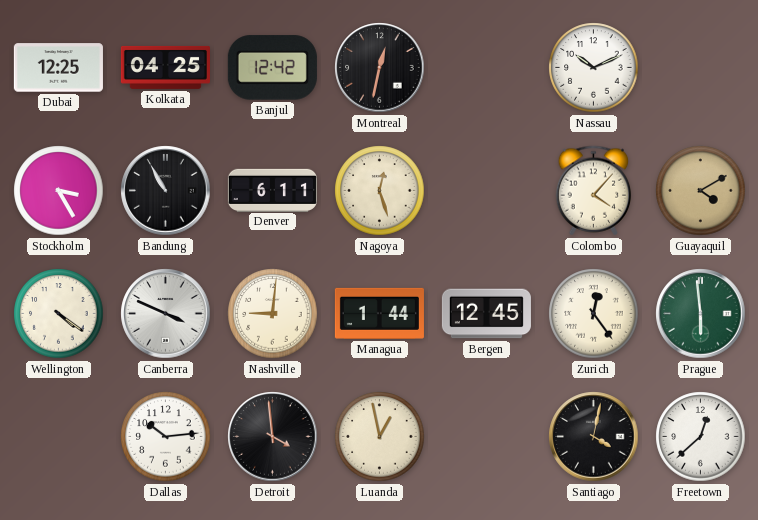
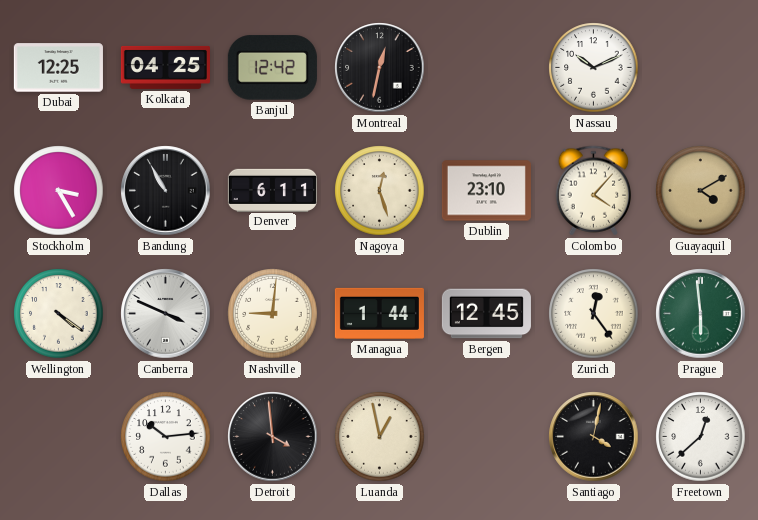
Dublin: none -> 23:10 (486, 191)
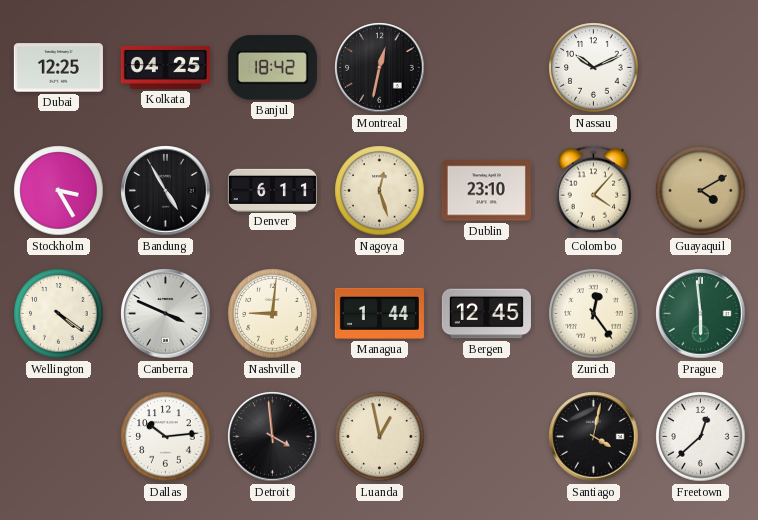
Banjul: 12:42 -> 18:42 (272, 68)
Bandung: 10:55 -> 4:55 (166, 191)
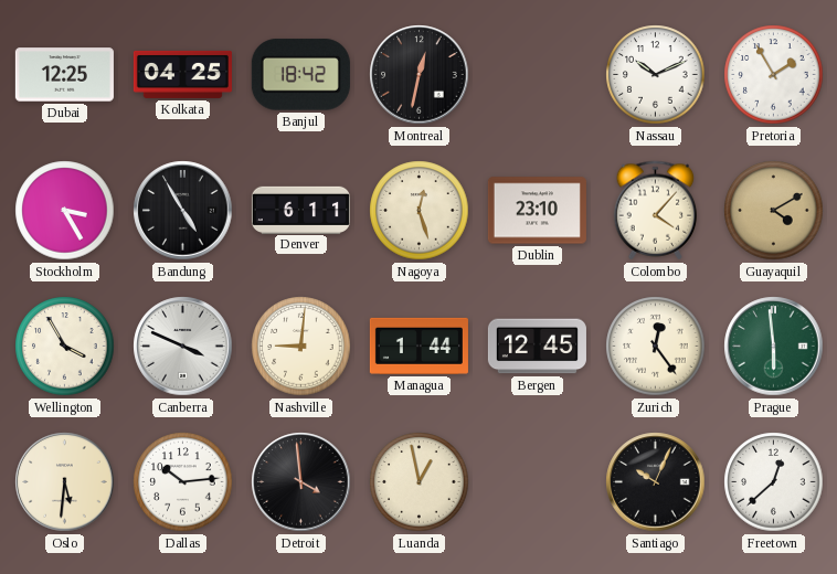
Pretoria: none -> 1:55 (774, 75)
Wellington: 4:21 -> 3:55 (65, 347)
Oslo: none -> 5:31 (65, 482)
Santiago: 4:02 -> 10:04 (656, 482)
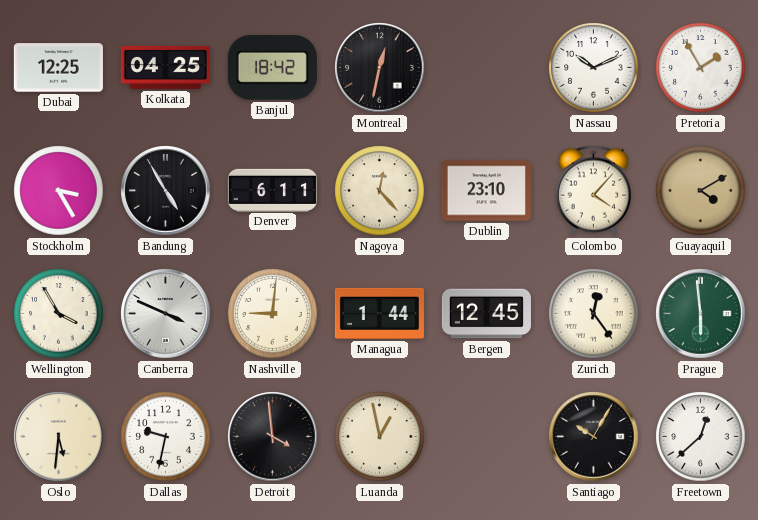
Nagoya: 12:27 -> 12:23 (380, 191)
Dallas: 10:14 -> 9:32 (166, 437)
Santiago: 10:04 -> 10:05 (594, 437)
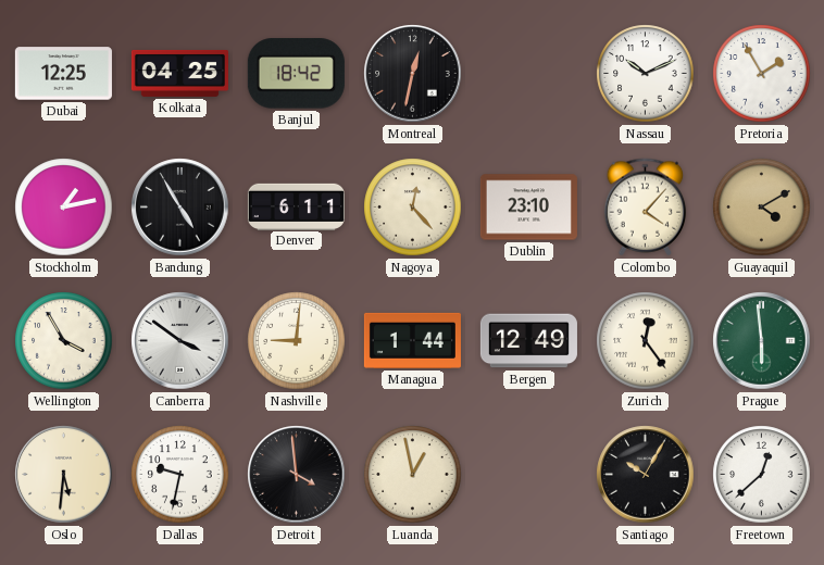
Stockholm: 3:25 -> 1:13 (64, 208)
Canberra: 3:49 -> 3:51 (180, 341)
Bergen: 12:45 -> 12:49 (528, 341)
